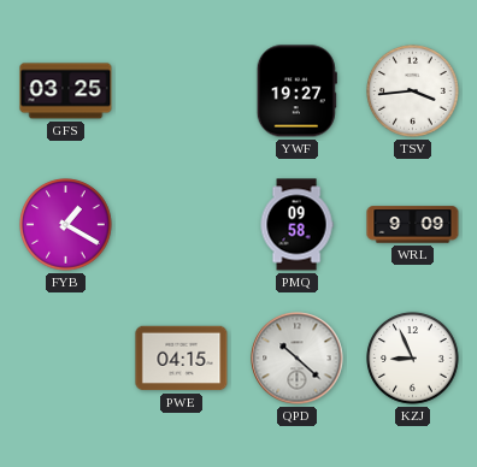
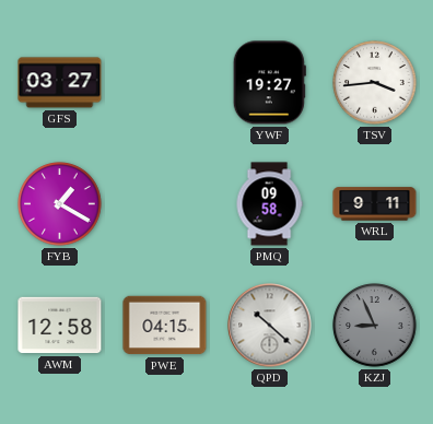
GFS: 03:25 -> 03:27 (60, 83)
WRL: 9:09 -> 9:11 (375, 204)
AWM: none -> 12:58 (60, 326)
KZJ dial: white -> grey (375, 326)
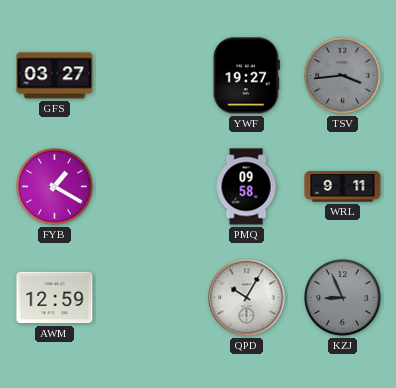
TSV dial: white -> grey (343, 76)
AWM: 12:58 -> 12:59 (55, 298)
PWE: 04:15 -> none (165, 326)
QPD: 10:22 -> 10:05 (247, 298)
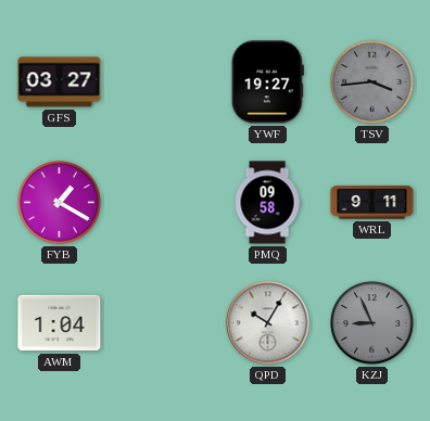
AWM: 12:59 -> 1:04 (60, 323)
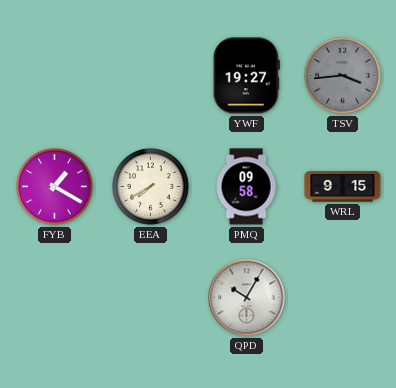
GFS: 03:27 -> none (60, 82)
EEA: none -> 7:40 (151, 187)
WRL: 9:11 -> 9:15 (343, 187)
AWM: 1:04 -> none (60, 323)
KZJ: 8:56 -> none (372, 323)
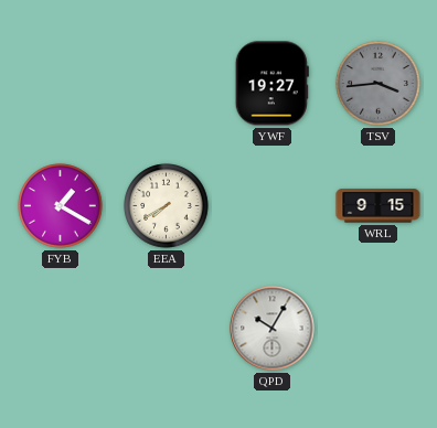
PMQ: 09:58 -> none (246, 187)
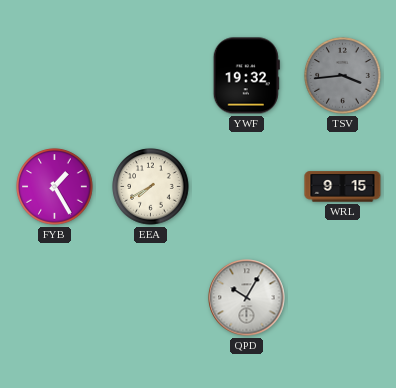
YWF: 19:27 -> 19:32 (246, 76)
FYB: 1:20 -> 1:25 (55, 187)
